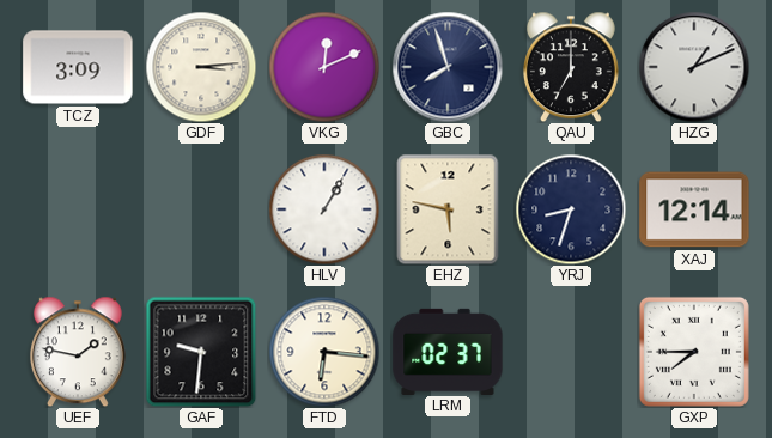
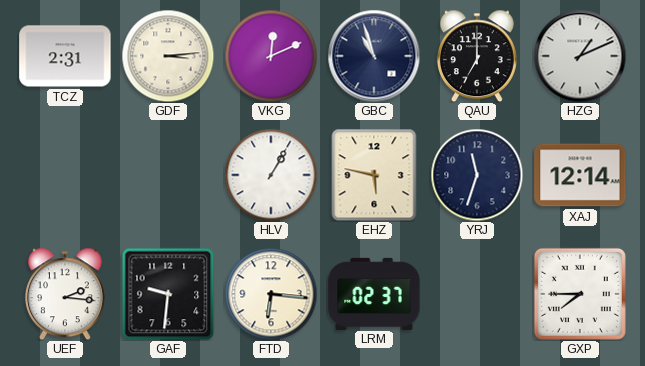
TCZ: 3:09 -> 2:31 (65, 56)
GBC: 7:57 -> 10:57 (374, 56)
YRJ: 8:33 -> 11:33 (477, 175)
UEF: 1:47 -> 2:16 (65, 294)
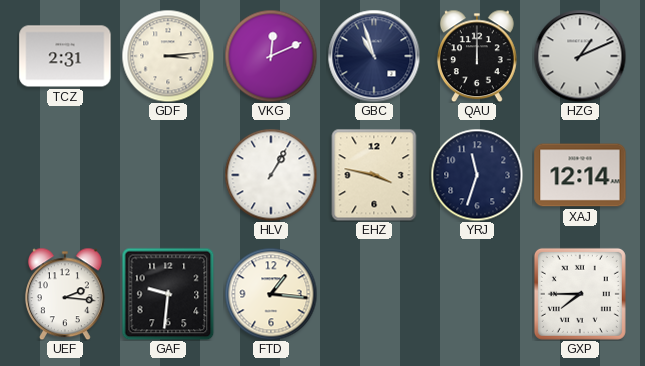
QAU: 7:00 -> 12:00 (477, 56)
EHZ: 5:47 -> 3:47 (374, 175)
FTD: 6:16 -> 1:16 (271, 294)
LRM: 02:37 -> none (374, 293)
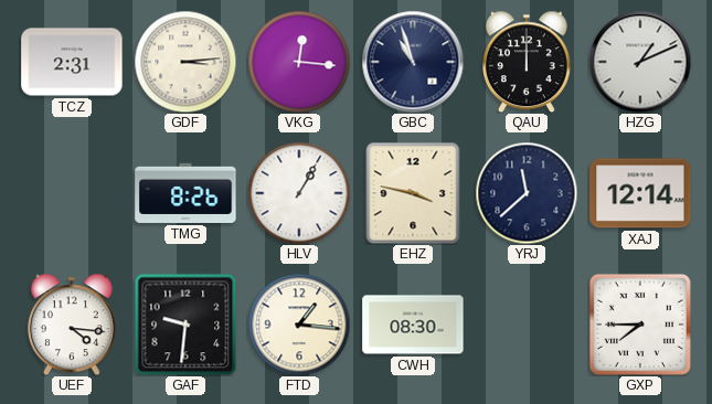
VKG: 12:11 -> 12:16 (299, 62)
TMG: none -> 8:26 (185, 193)
YRJ: 11:33 -> 11:38 (527, 193)
UEF: 2:16 -> 4:16 (72, 325)
CWH: none -> 08:30 (413, 325)
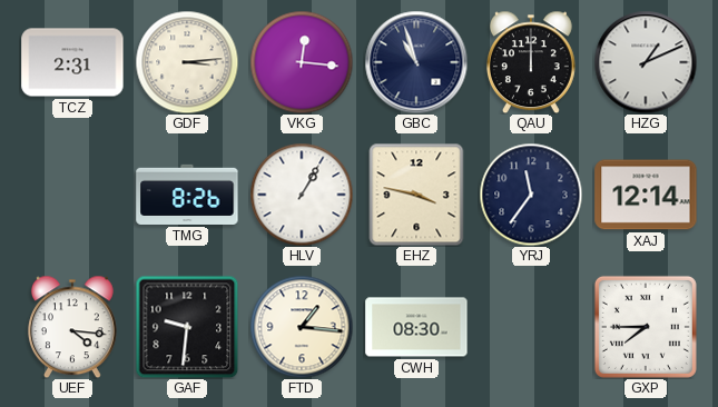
YRJ: 11:38 -> 11:36 (531, 195)
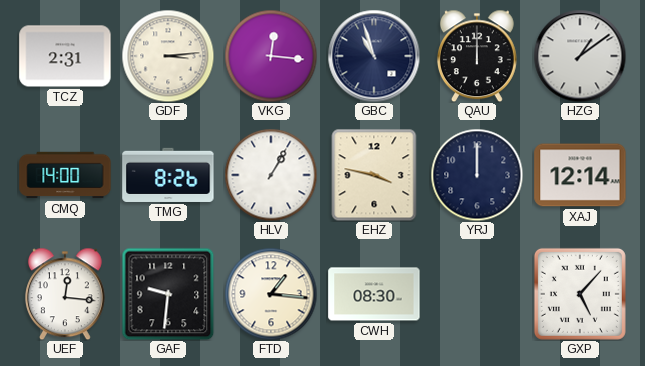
HZG: 1:11 -> 1:09 (580, 56)
CMQ: none -> 14:00 (65, 175)
YRJ: 11:36 -> 12:00 (477, 175)
UEF: 4:16 -> 12:16 (65, 294)
GXP: 7:45 -> 5:07 (580, 294)
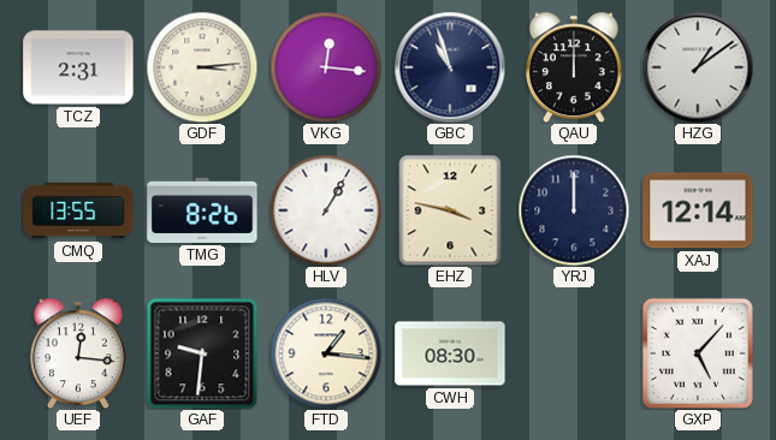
CMQ: 14:00 -> 13:55 (78, 210)
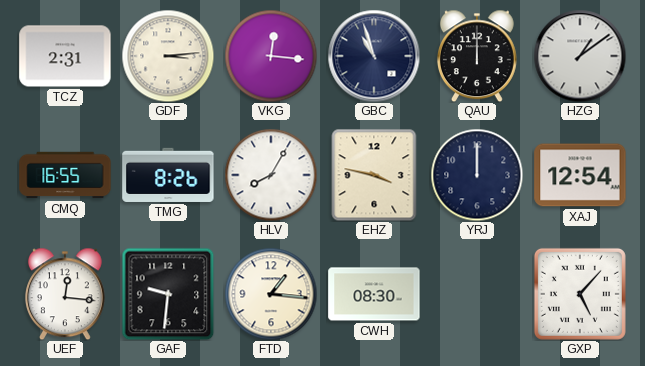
CMQ: 13:55 -> 16:55 (65, 175)
HLV: 1:05 -> 8:05 (271, 175)
XAJ: 12:14 -> 12:54 (580, 175)
